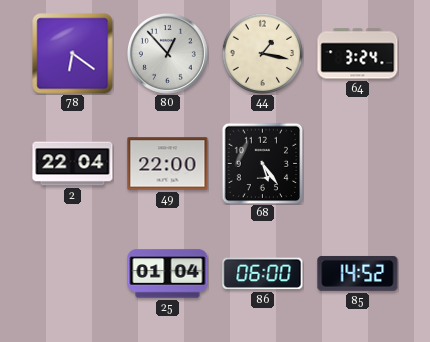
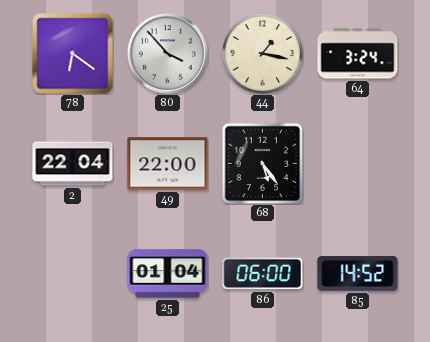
80: 12:53 -> 3:53 (167, 53)
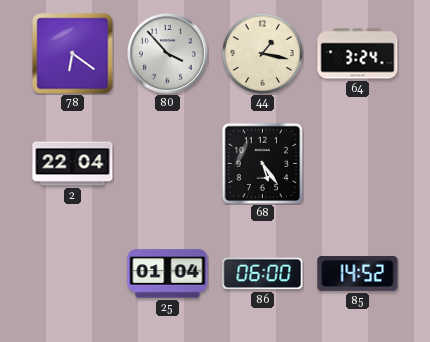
49: 22:00 -> none (168, 164)
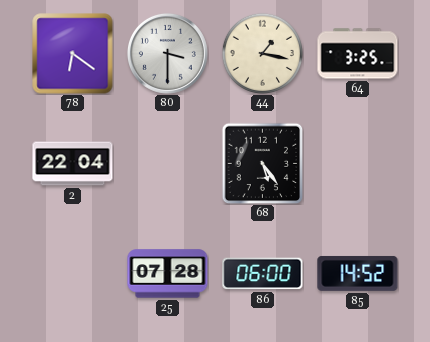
80: 3:53 -> 3:30 (167, 53)
64: 3:24 -> 3:25 (358, 54)
25: 01:04 -> 07:28 (168, 274)
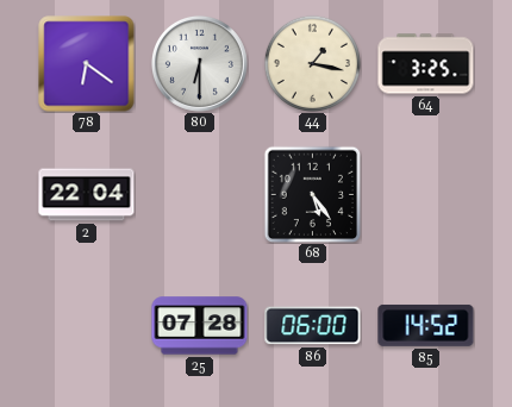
80: 3:30 -> 6:30 (199, 63)
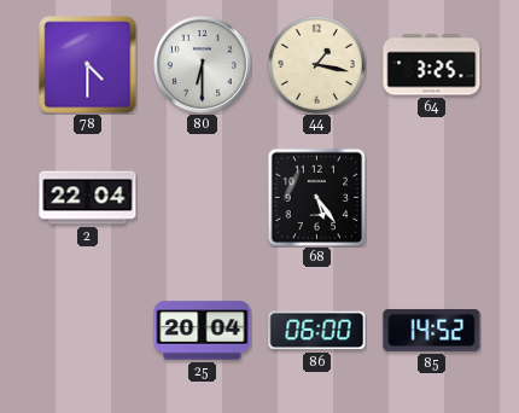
78: 6:21 -> 4:30 (88, 65)
25: 07:28 -> 20:04 (203, 331)
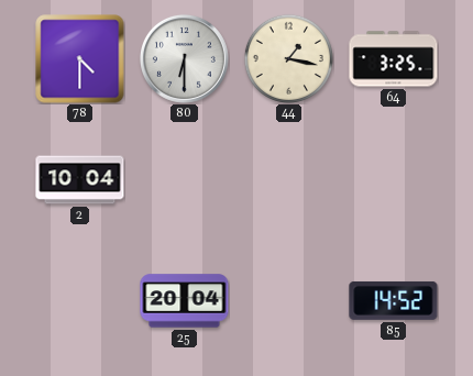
2: 22:04 -> 10:04 (80, 180)
68: 5:24 -> none (316, 197)
86: 06:00 -> none (317, 331)
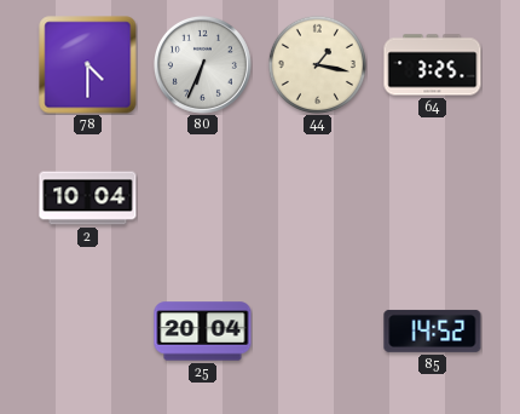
80: 6:30 -> 6:34 (202, 64)
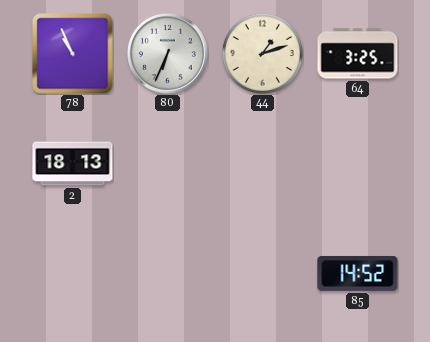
78: 4:30 -> 10:56 (73, 54)
44: 1:17 -> 1:12 (262, 53)
2: 10:04 -> 18:13 (73, 164)
25: 20:04 -> none (203, 332)
